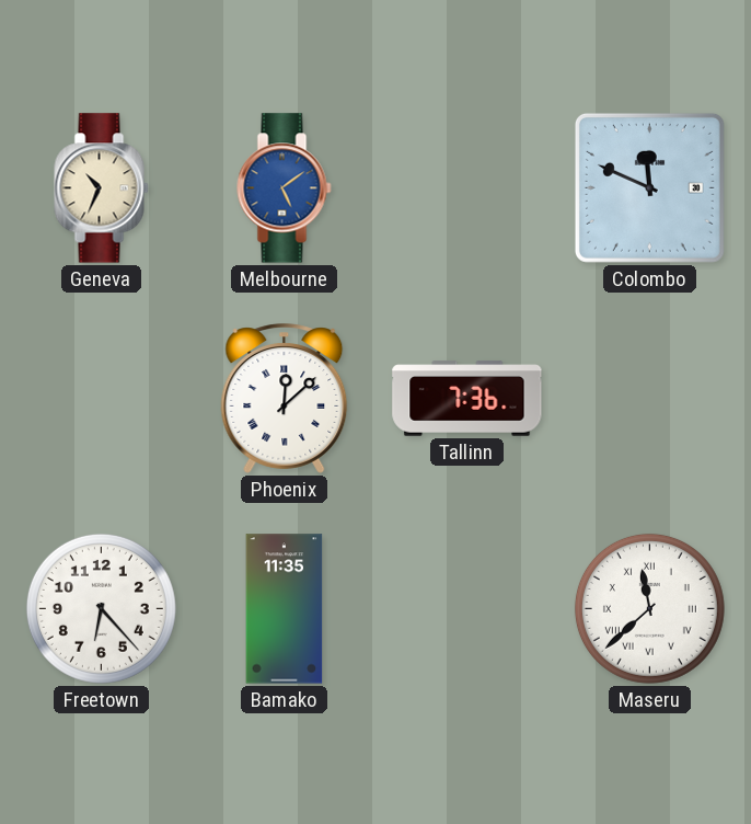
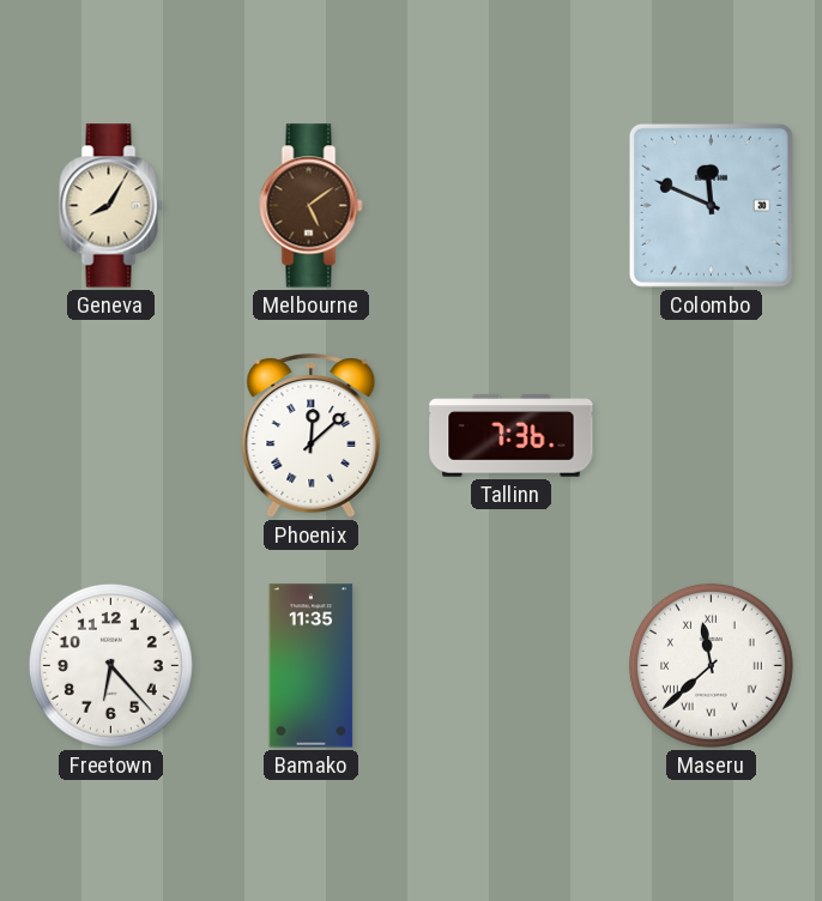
Geneva: 10:34 -> 8:05 (111, 206)
Melbourne dial: blue -> brown (312, 206)
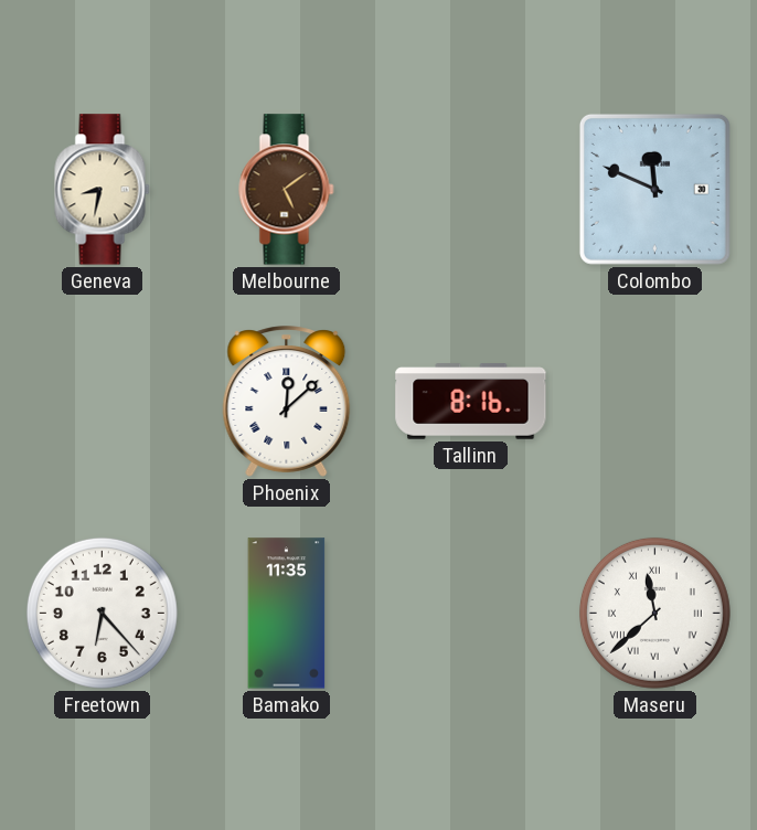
Geneva: 8:05 -> 8:32 (103, 190)
Tallinn: 7:36 -> 8:16 (471, 402)
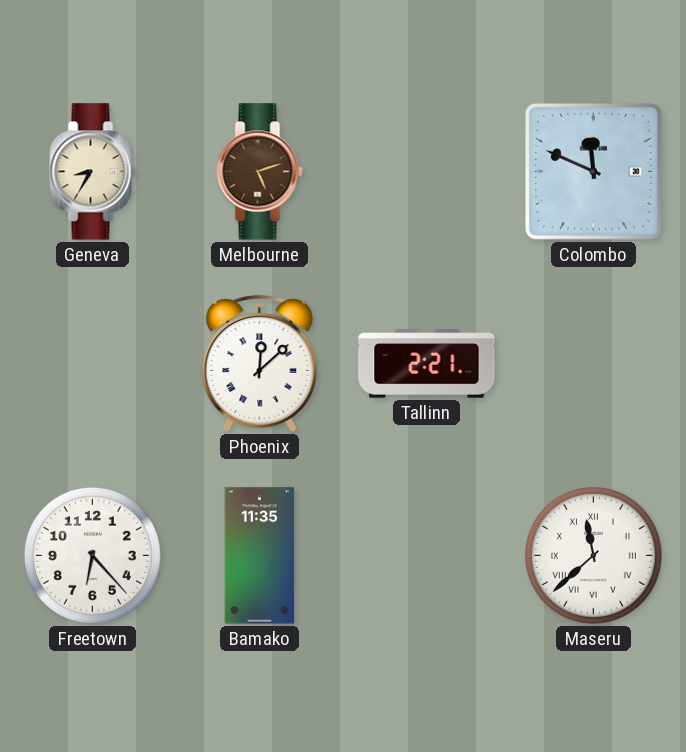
Geneva: 8:32 -> 8:35 (93, 172)
Melbourne: 5:09 -> 5:12 (260, 172)
Tallinn: 8:16 -> 2:21 (427, 364)
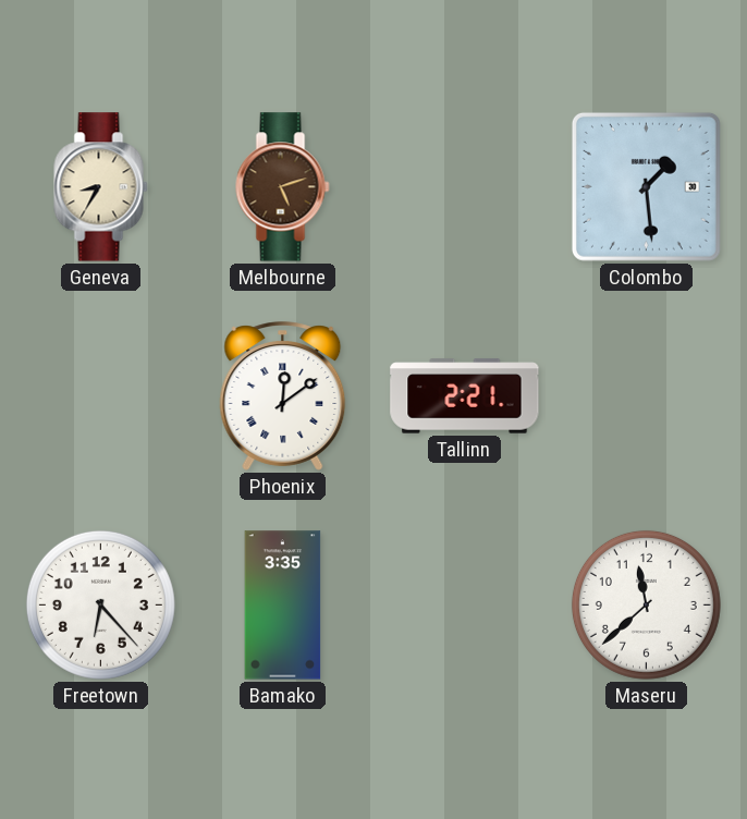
Colombo: 11:49 -> 1:29 (646, 186)
Phoenix: 12:08 -> 12:09 (283, 396)
Bamako: 11:35 -> 3:35 (283, 606)
Maseru numerals: Roman -> Arabic (646, 604)
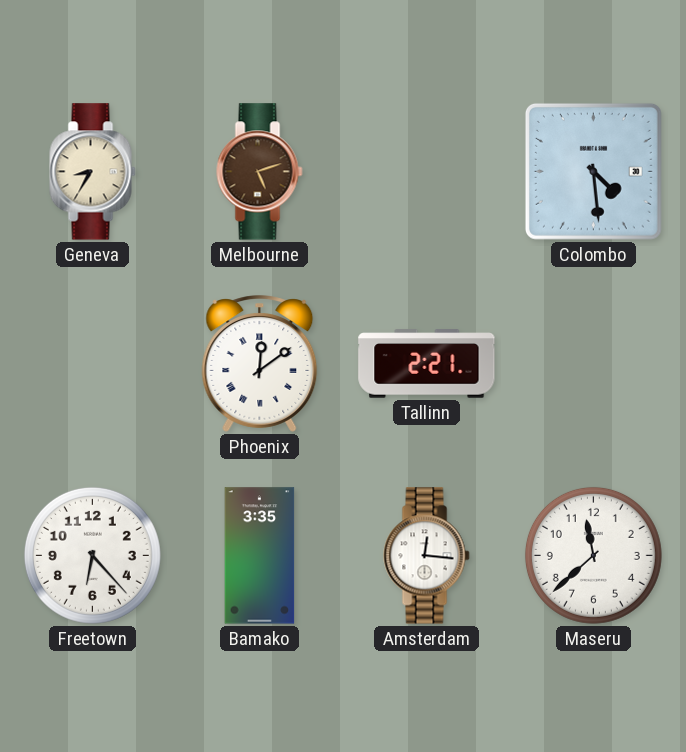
Colombo: 1:29 -> 4:29 (593, 171)
Amsterdam: none -> 12:16 (427, 556)
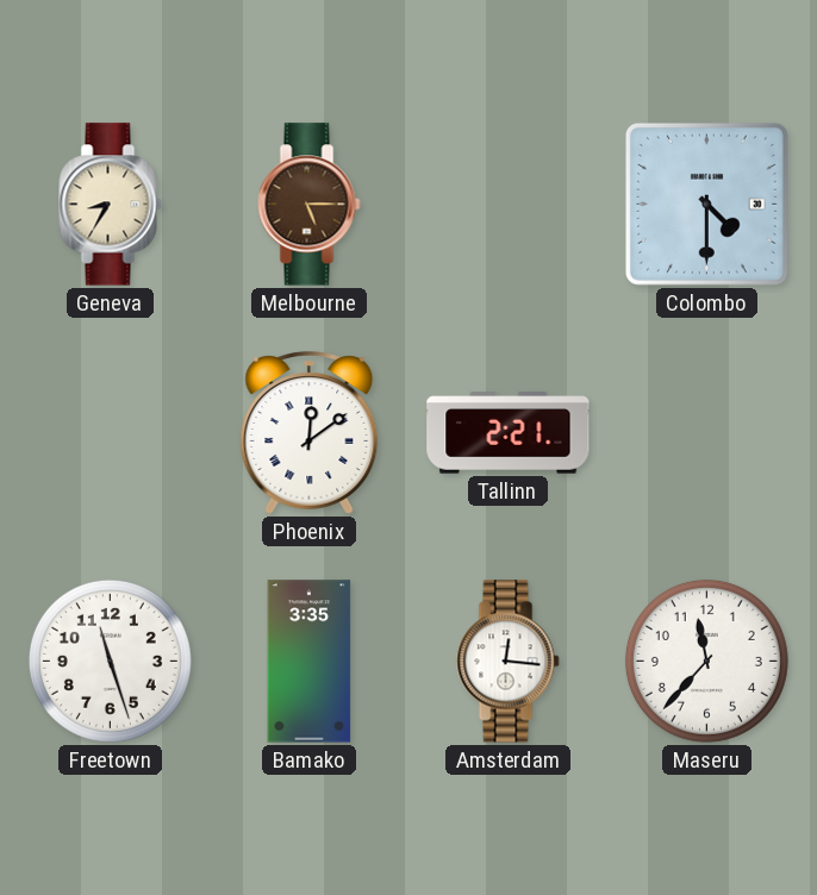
Melbourne: 5:12 -> 5:15 (310, 205)
Colombo: 4:29 -> 4:30 (706, 204)
Freetown: 6:23 -> 11:27 (110, 661)
Maseru: 11:38 -> 11:37 (706, 661)
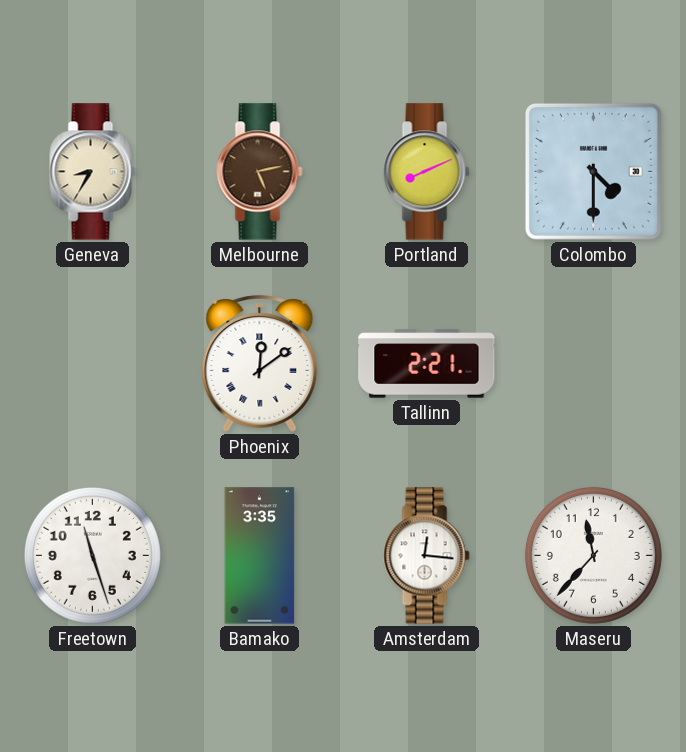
Melbourne: 5:15 -> 5:13 (260, 172)
Portland: none -> 8:11 (427, 172)
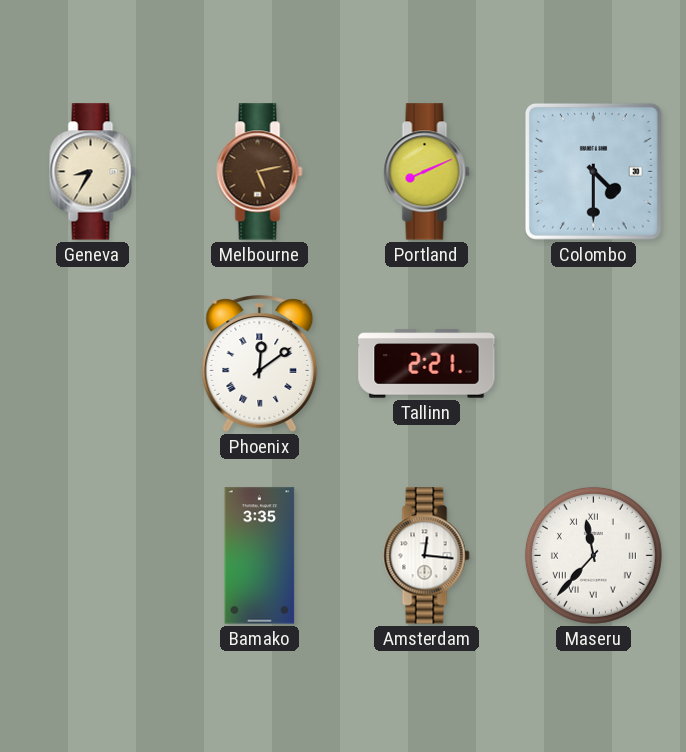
Freetown: 11:27 -> none (92, 555)
Maseru numerals: Arabic -> Roman (593, 555)
